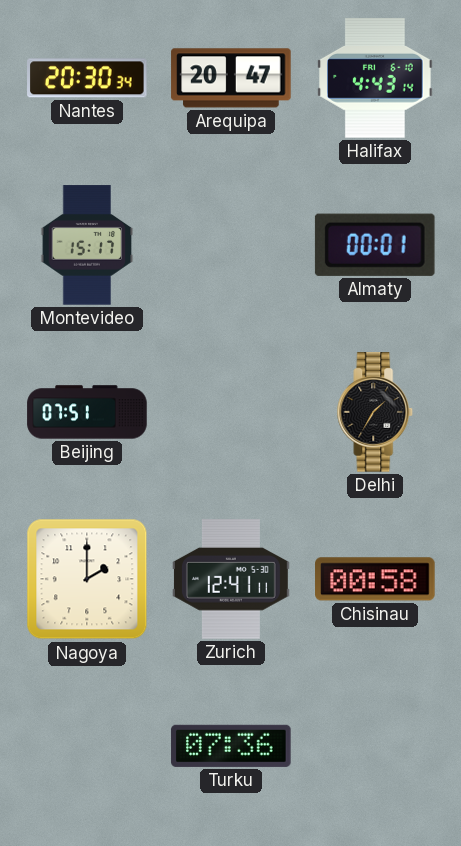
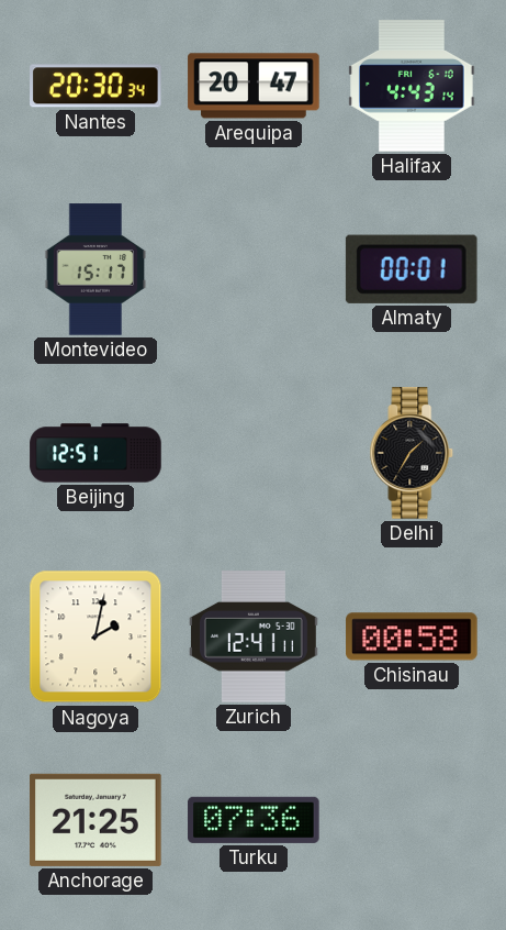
Beijing: 07:51 -> 12:51 (95, 453)
Nagoya: 2:00 -> 2:02 (95, 636)
Anchorage: none -> 21:25 (95, 820)
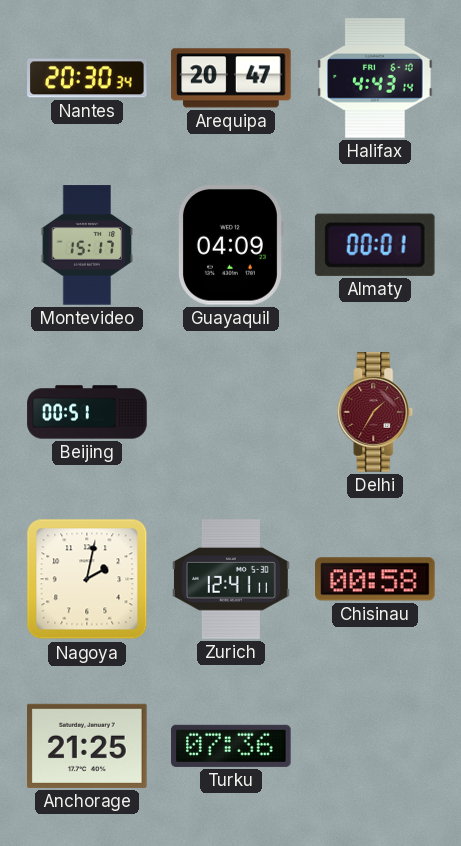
Guayaquil: none -> 04:09 (230, 246)
Beijing: 12:51 -> 00:51 (87, 412)
Delhi dial: black -> burgundy (375, 412)
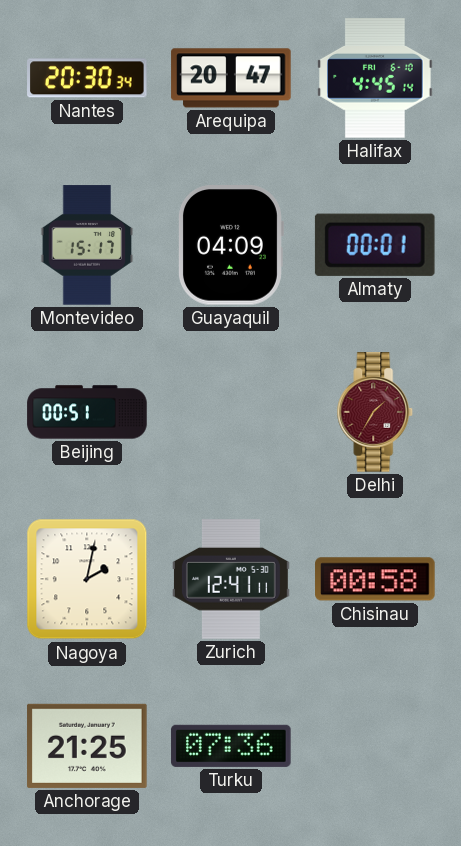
Halifax: 4:43 -> 4:45 (375, 78)
